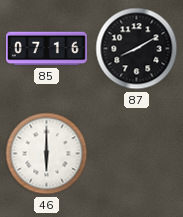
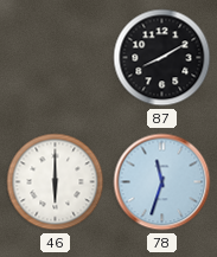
85: 07:16 -> none (46, 49)
78: none -> 11:33 (162, 182)
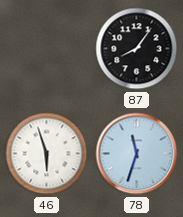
87: 8:10 -> 8:06 (137, 49)
46: 6:00 -> 5:57 (47, 154)
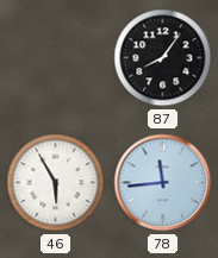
46: 5:57 -> 5:55 (56, 183)
78: 11:33 -> 11:44 (163, 183)
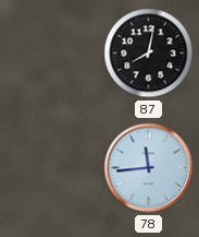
87: 8:06 -> 8:02 (149, 54)
46: 5:55 -> none (56, 183)
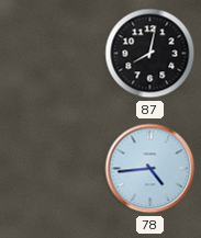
78: 11:44 -> 4:44 (150, 169)
